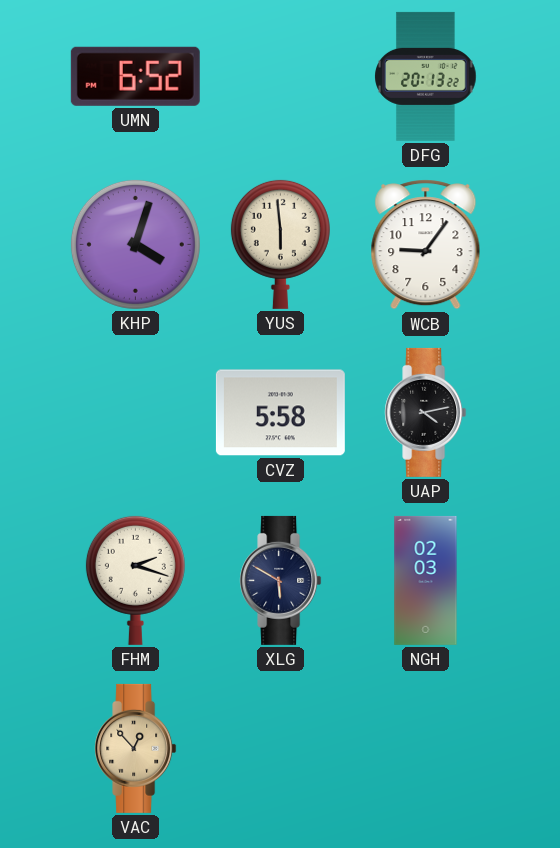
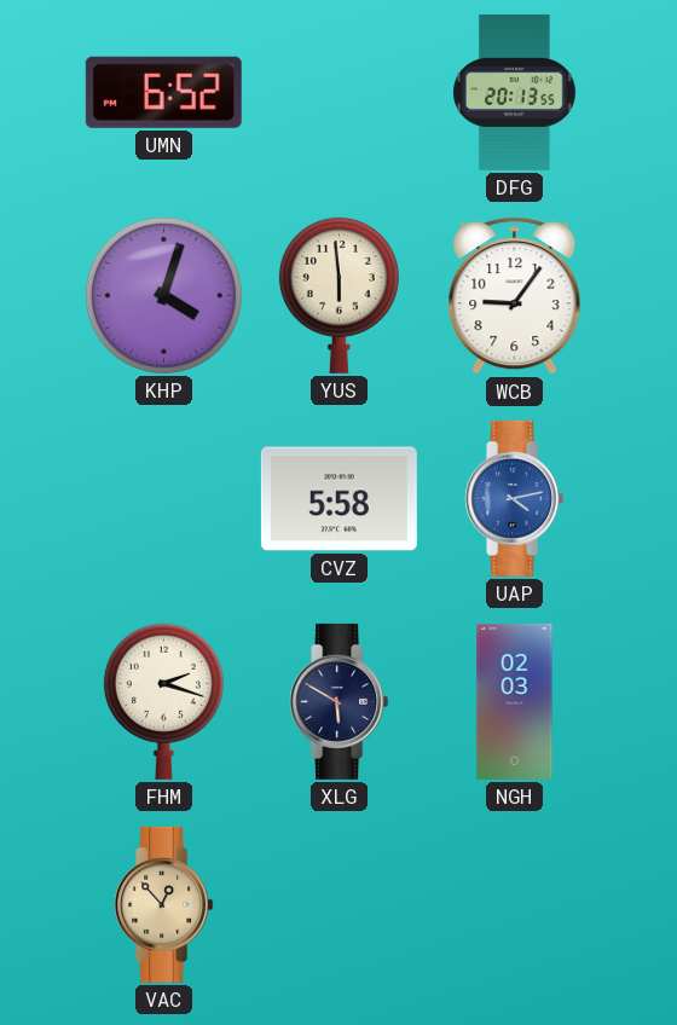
DFG: 20:13:22 -> 20:13:55 (515, 92)
UAP dial: black -> blue (515, 498)
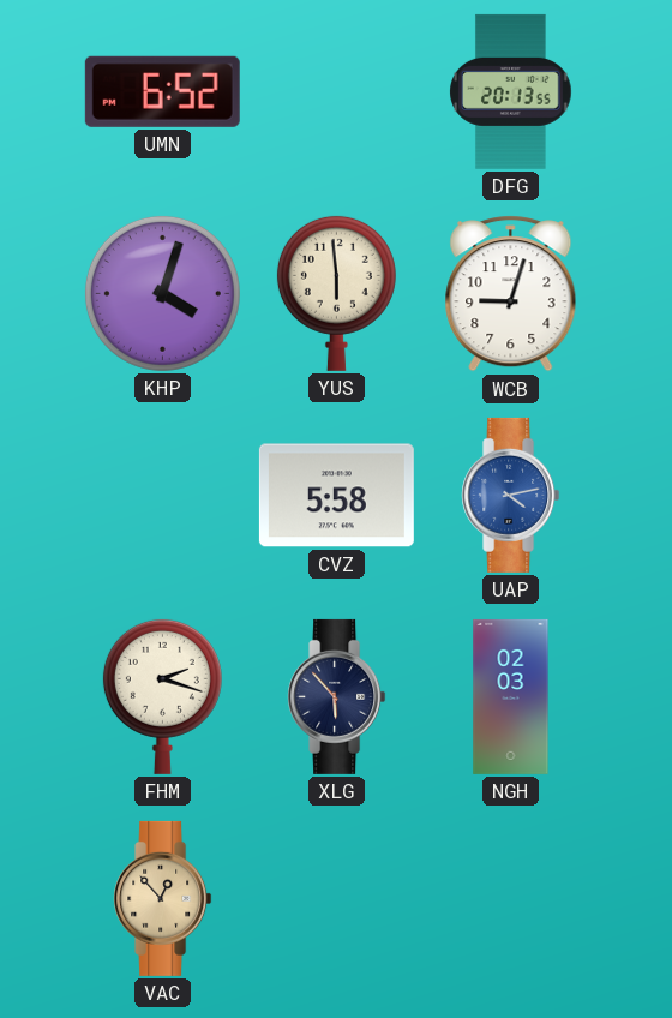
WCB: 9:06 -> 9:03 (511, 294)
XLG: 5:50 -> 5:53 (337, 696)
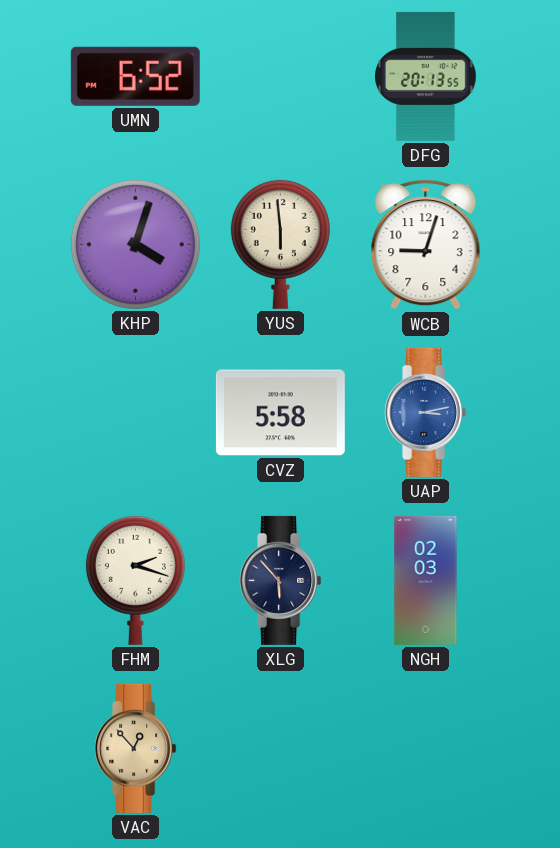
UAP: 4:13 -> 3:13 (426, 412)
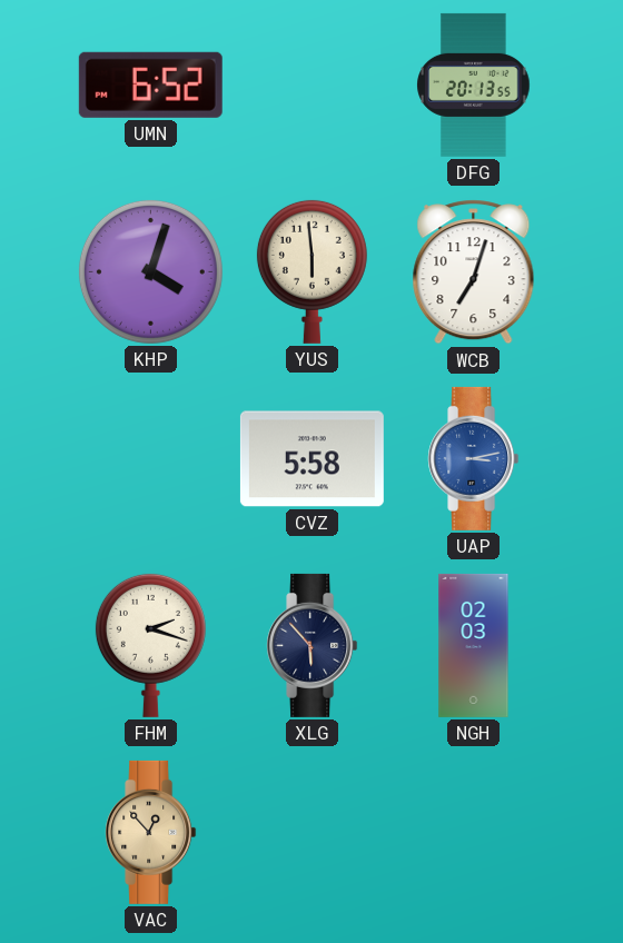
WCB: 9:03 -> 7:03 (474, 272)
